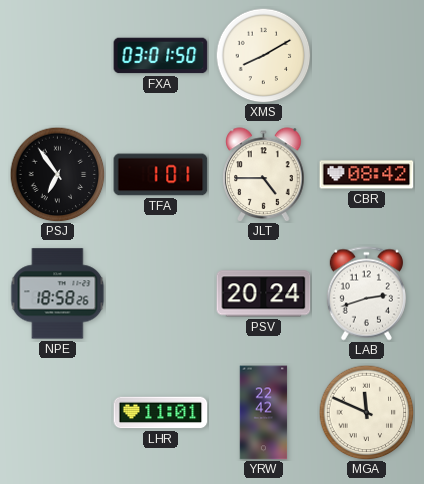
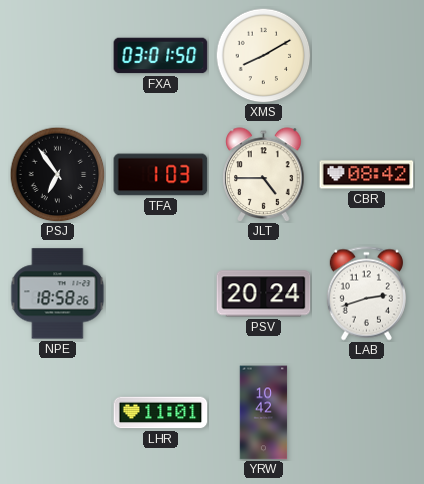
TFA: 1:01 -> 1:03 (161, 175)
YRW: 22:42 -> 10:42 (264, 413)
MGA: 11:49 -> none (366, 412)
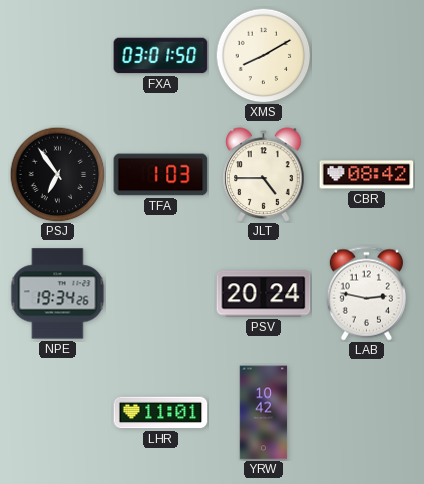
NPE: 18:58 -> 19:34 (58, 294)
LAB: 2:42 -> 2:47 (366, 294)
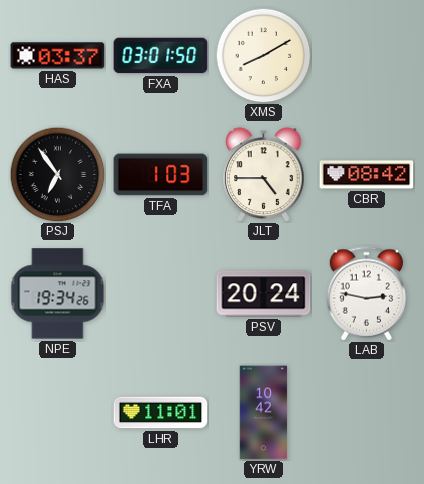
HAS: none -> 03:37 (58, 56)
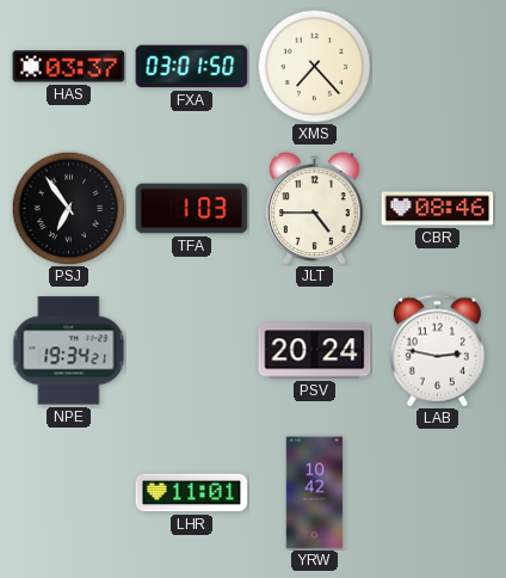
XMS: 8:10 -> 7:23 (314, 66)
CBR: 08:42 -> 08:46 (438, 209)
NPE: 19:34:26 -> 19:34:21 (69, 351)
